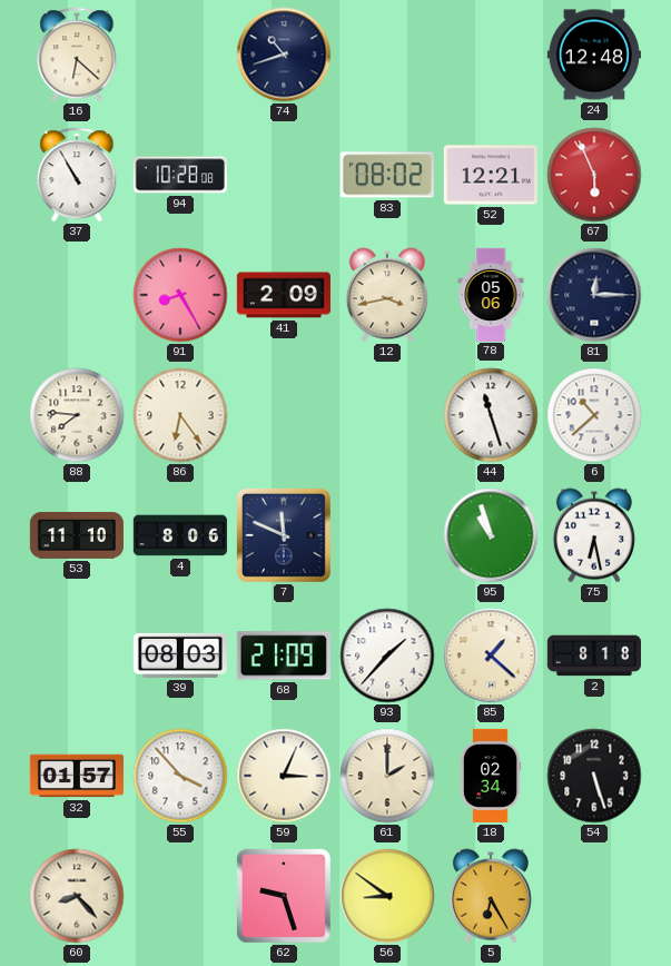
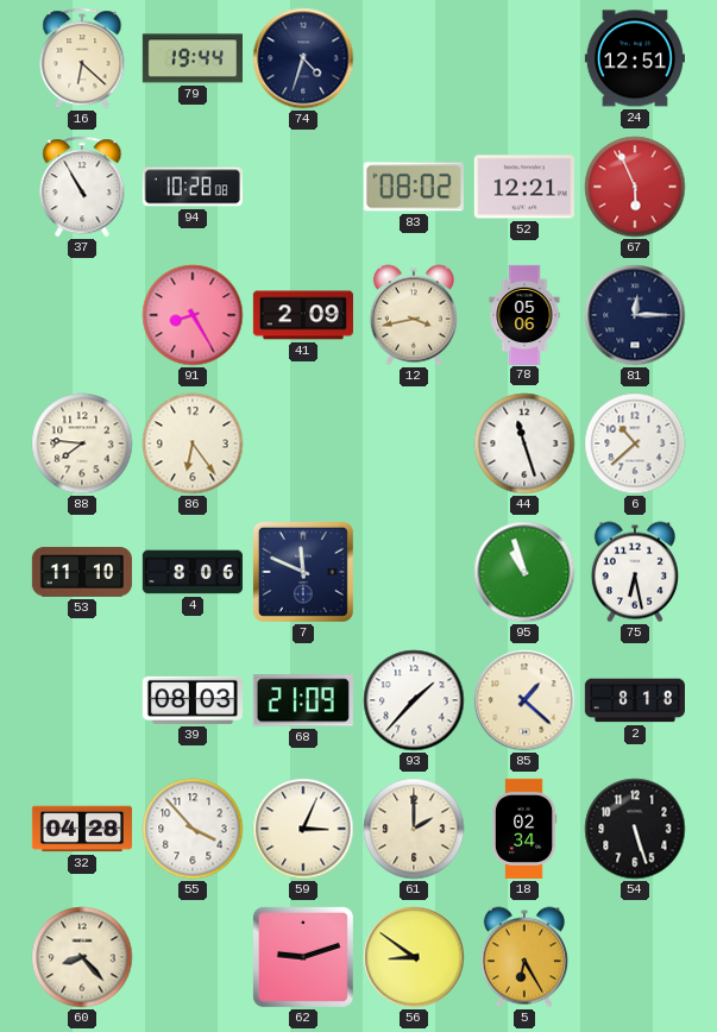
79: none -> 19:44 (193, 58)
74: 10:42 -> 4:33 (303, 58)
24: 12:48 -> 12:51 (635, 58)
32: 01:57 -> 04:28 (82, 829)
62: 9:27 -> 9:12 (303, 957)
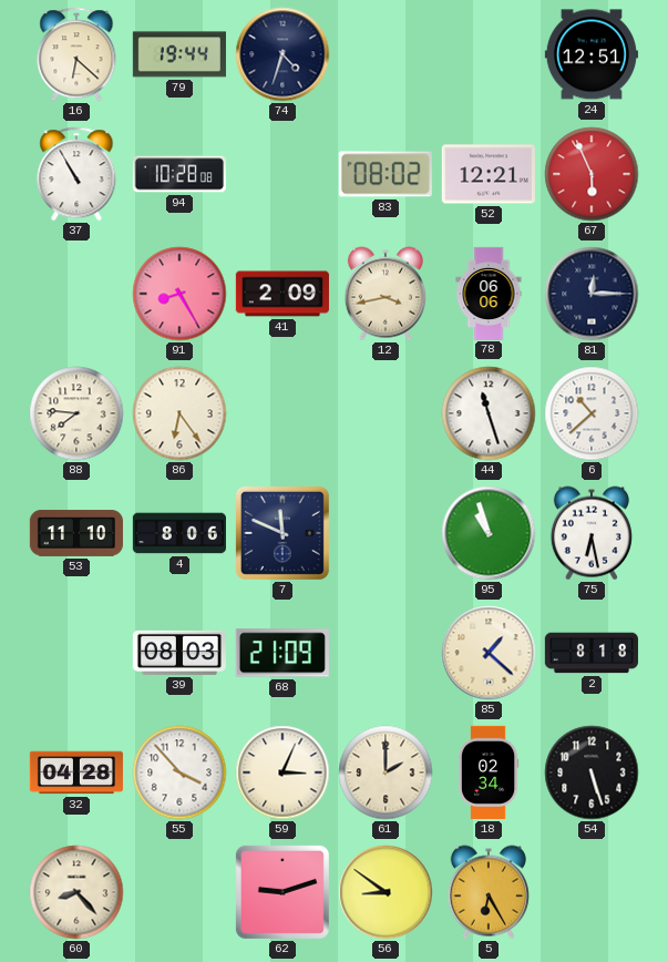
78: 05:06 -> 06:06 (489, 293)
93: 1:37 -> none (414, 700)
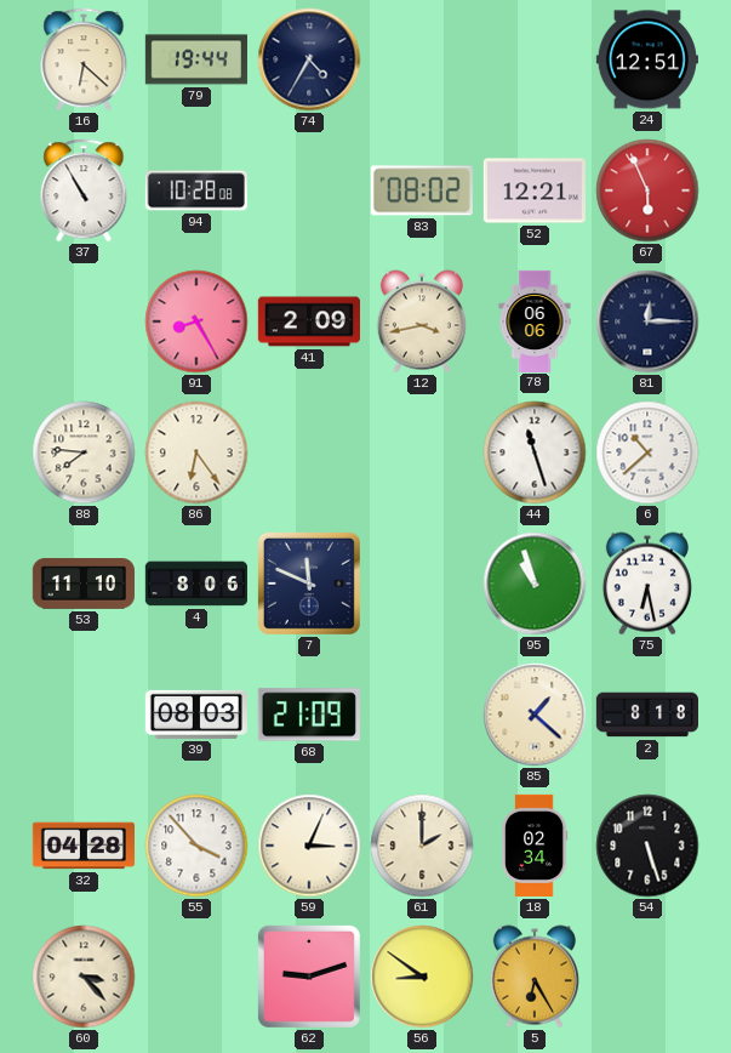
74: 4:33 -> 4:35 (309, 59)
60: 8:23 -> 3:23 (84, 977)
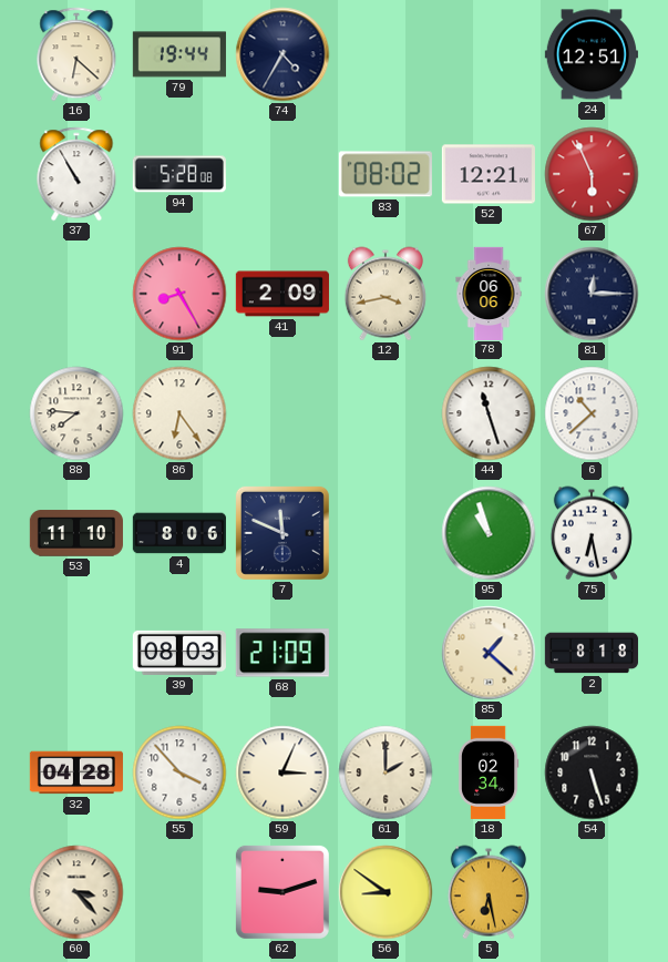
94: 10:28 -> 5:28 (179, 174)
5: 6:25 -> 6:28 (489, 892)
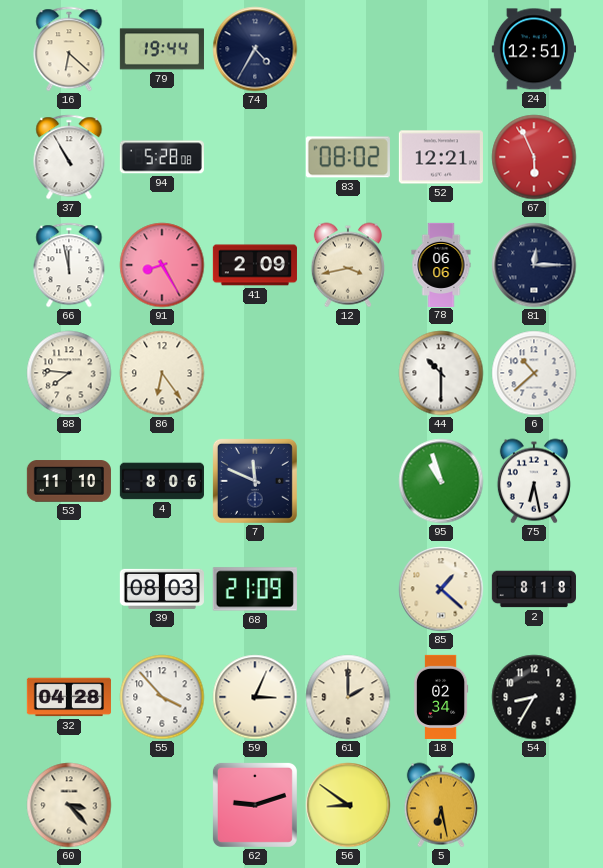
66: none -> 11:58 (69, 265)
44: 11:27 -> 10:30 (441, 373)
54: 5:27 -> 8:35 (534, 697)
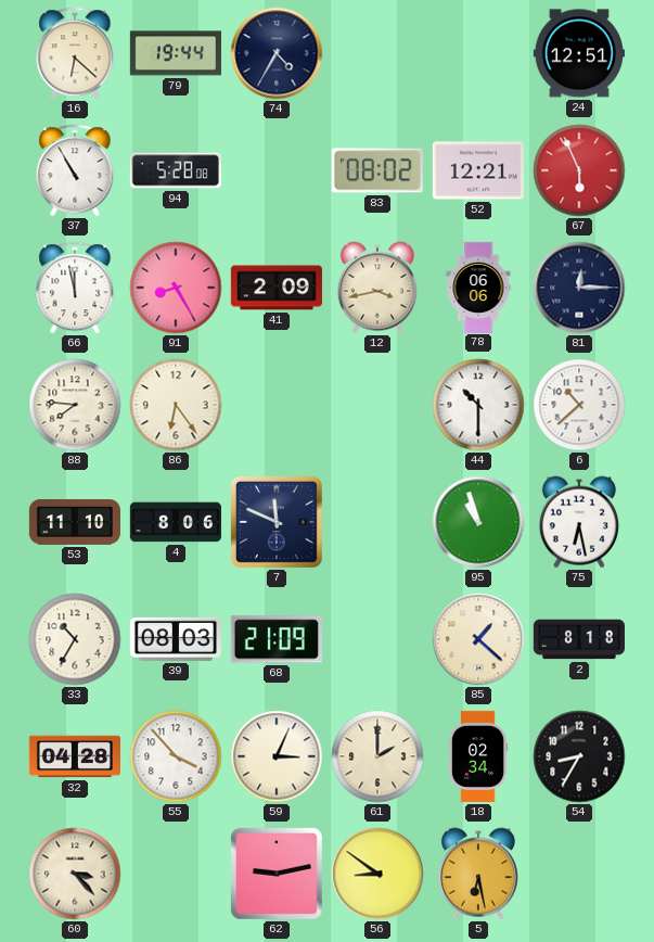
33: none -> 10:35 (75, 639)
62: 9:12 -> 9:13 (277, 874)
